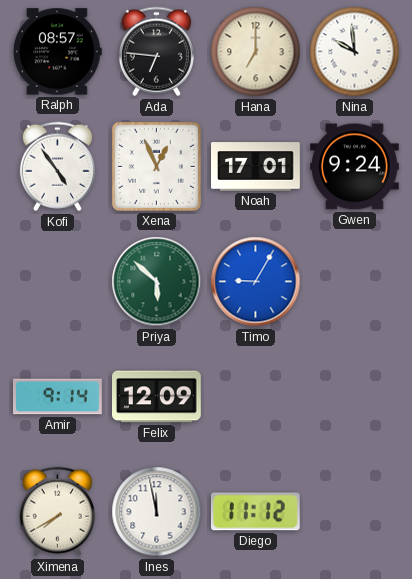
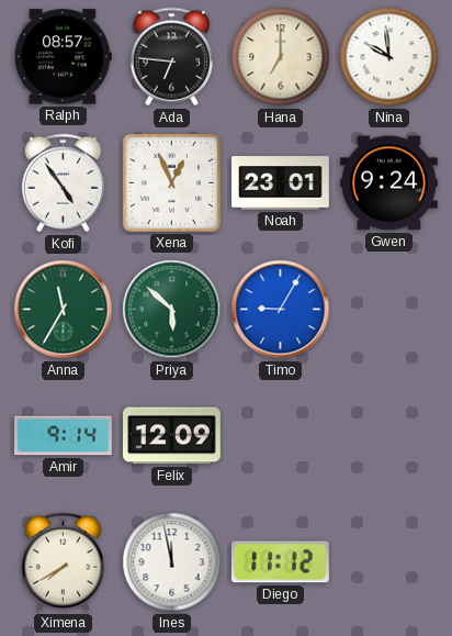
Noah: 17:01 -> 23:01 (281, 183)
Anna: none -> 11:35 (64, 310)
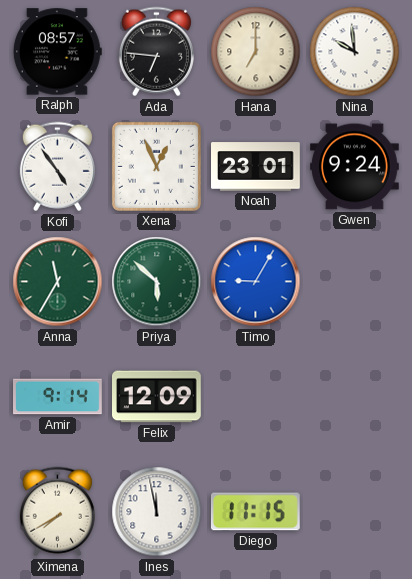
Diego: 11:12 -> 11:15 (255, 512)
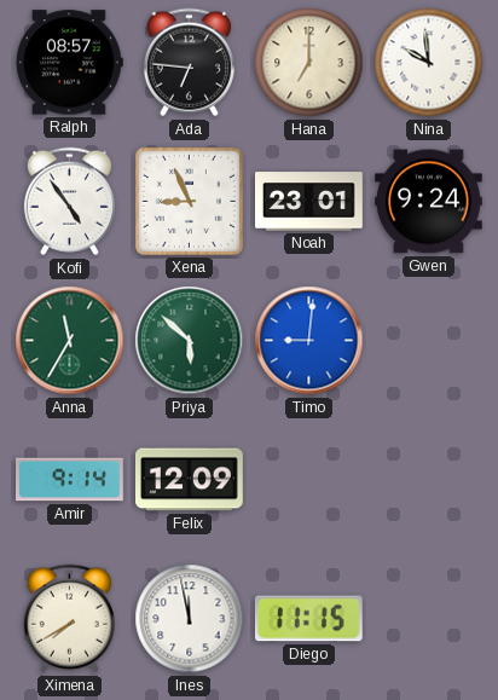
Xena: 12:56 -> 8:56 (189, 201)
Timo: 9:05 -> 9:01 (309, 341)
